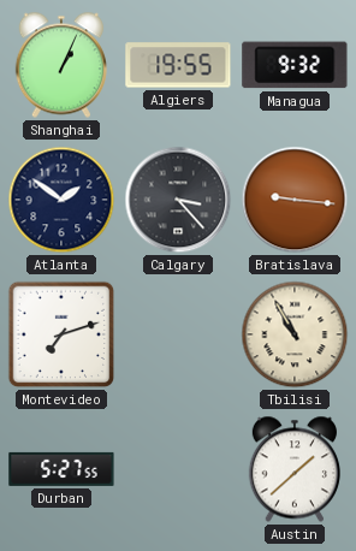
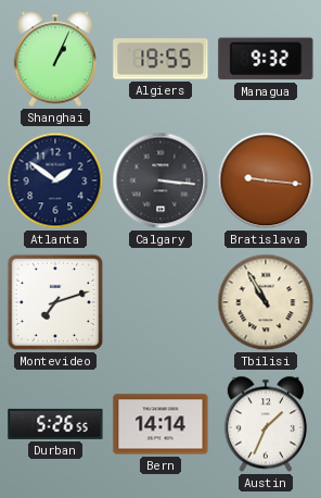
Calgary: 3:23 -> 3:16 (160, 180)
Durban: 5:27 -> 5:26 (55, 424)
Bern: none -> 14:14 (160, 424)
Austin: 1:38 -> 1:34 (265, 424)
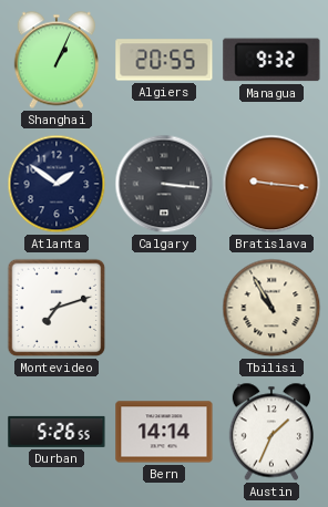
Algiers: 19:55 -> 20:55 (164, 60)
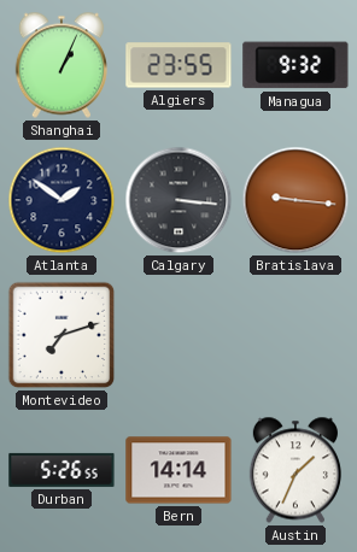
Algiers: 20:55 -> 23:55 (178, 65)
Tbilisi: 10:55 -> none (271, 308)
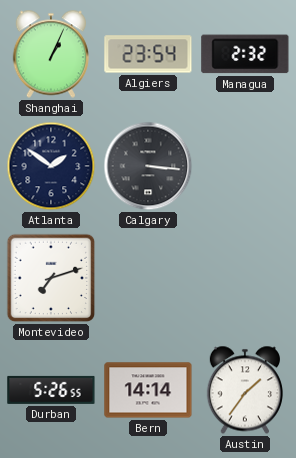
Algiers: 23:55 -> 23:54 (148, 54)
Managua: 9:32 -> 2:32 (245, 54)
Bratislava: 9:16 -> none (295, 200)
Austin: 1:34 -> 1:36 (244, 390)
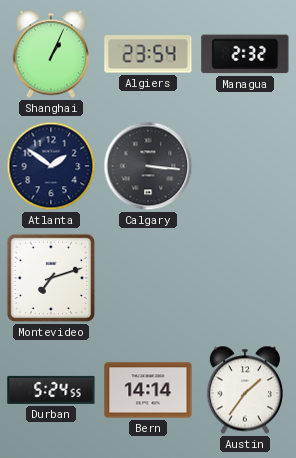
Durban: 5:26 -> 5:24 (51, 390)
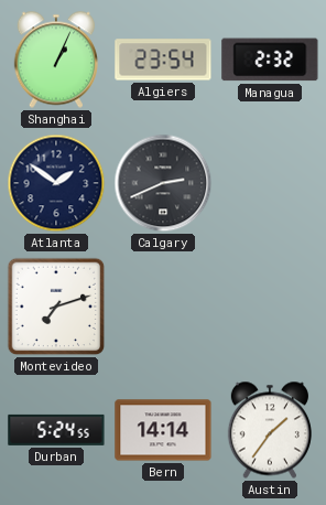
Calgary: 3:16 -> 2:41 (163, 183)
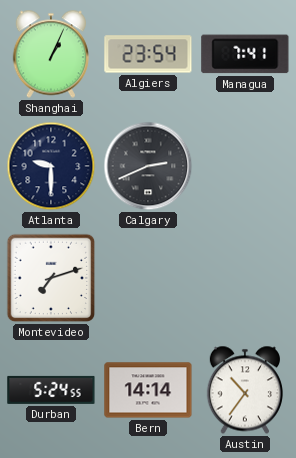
Managua: 2:32 -> 7:41 (245, 54)
Atlanta: 1:51 -> 9:30 (51, 166)
Austin: 1:36 -> 10:36 (244, 390)
